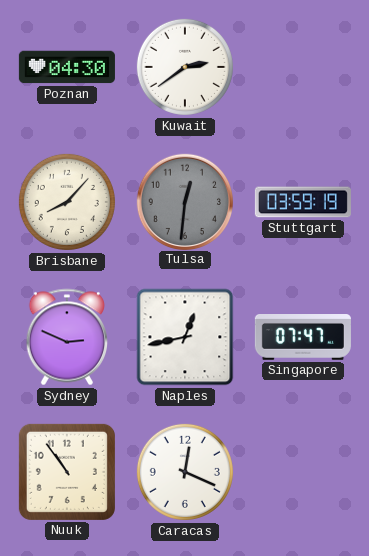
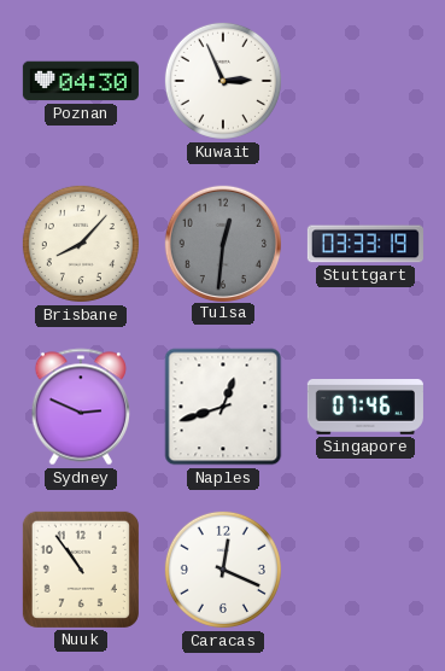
Kuwait: 2:39 -> 2:56 (223, 81)
Stuttgart: 03:59 -> 03:33 (365, 244)
Naples: 12:43 -> 12:42 (223, 407)
Singapore: 07:47 -> 07:46 (365, 408)
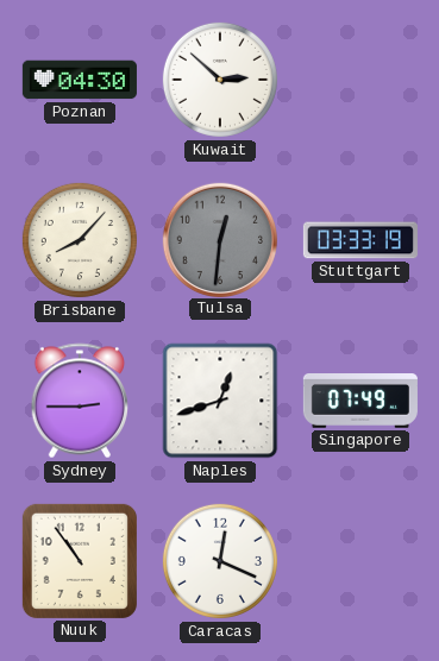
Kuwait: 2:56 -> 2:52 (220, 80)
Sydney: 2:49 -> 2:45 (79, 401)
Singapore: 07:46 -> 07:49 (360, 402)
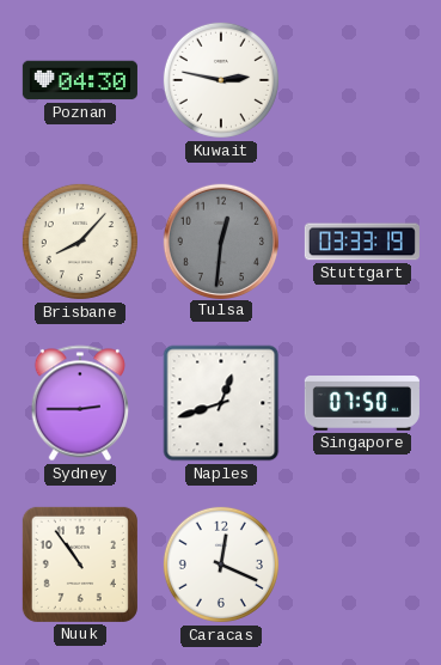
Kuwait: 2:52 -> 2:47 (221, 80)
Singapore: 07:49 -> 07:50 (362, 404)
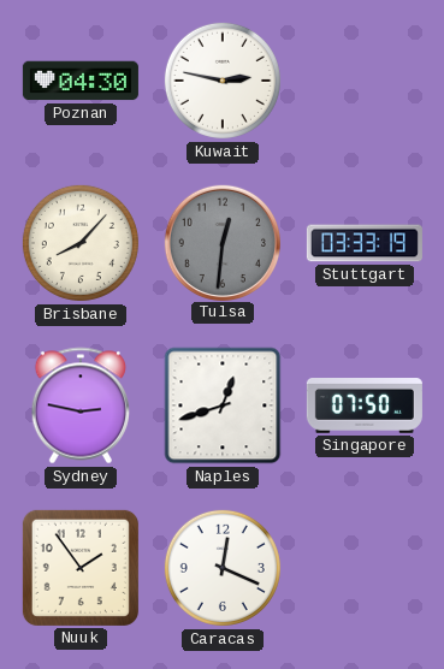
Sydney: 2:45 -> 2:47 (79, 405)
Nuuk: 10:54 -> 1:54 (81, 568)
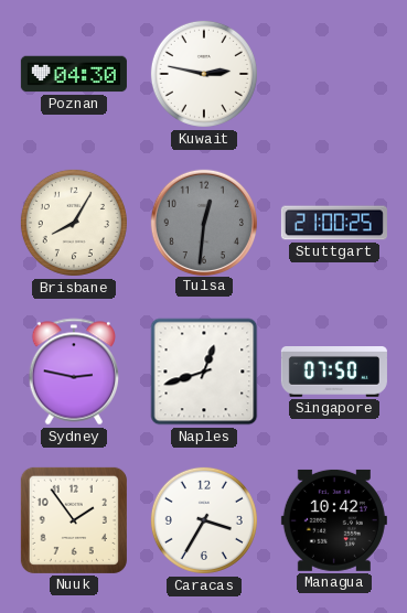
Brisbane: 8:07 -> 8:05 (74, 223)
Stuttgart: 03:33 -> 21:00 (334, 223)
Caracas: 12:19 -> 3:35 (204, 520)
Managua: none -> 10:42 (334, 520)
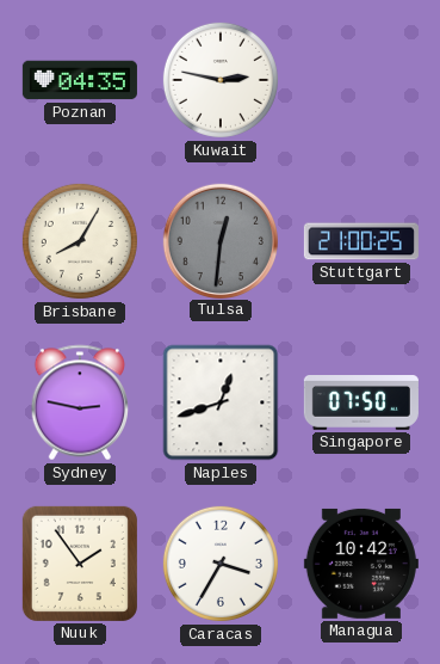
Poznan: 04:30 -> 04:35 (80, 80)
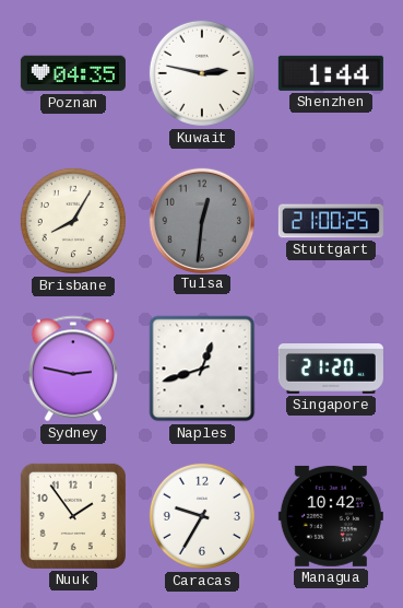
Shenzhen: none -> 1:44 (331, 73)
Singapore: 07:50 -> 21:20 (331, 370)
Caracas: 3:35 -> 9:35 (202, 516)
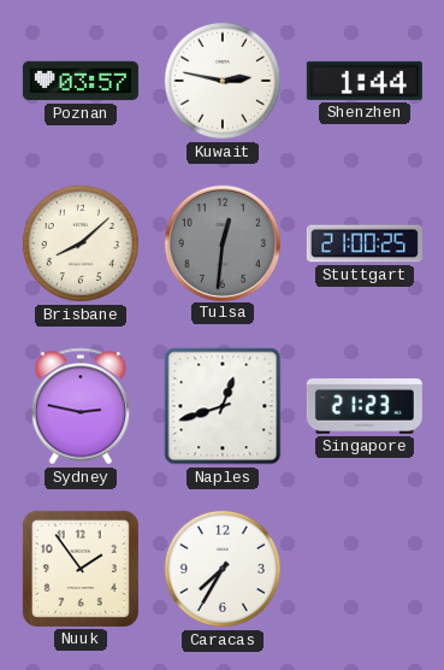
Poznan: 04:35 -> 03:57 (81, 81)
Brisbane: 8:05 -> 8:08 (81, 243)
Singapore: 21:20 -> 21:23 (365, 407)
Caracas: 9:35 -> 7:35 (223, 569)
Managua: 10:42 -> none (331, 516)
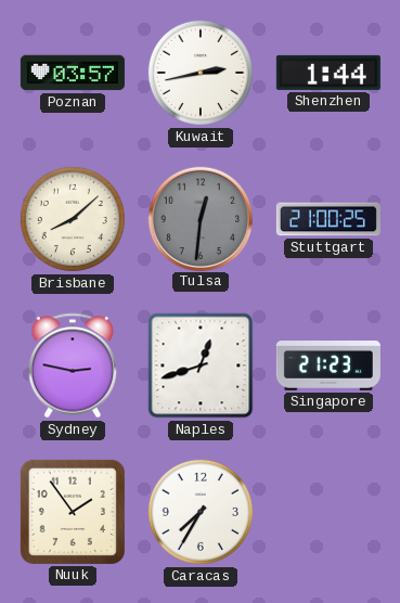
Kuwait: 2:47 -> 2:43 (201, 73)
